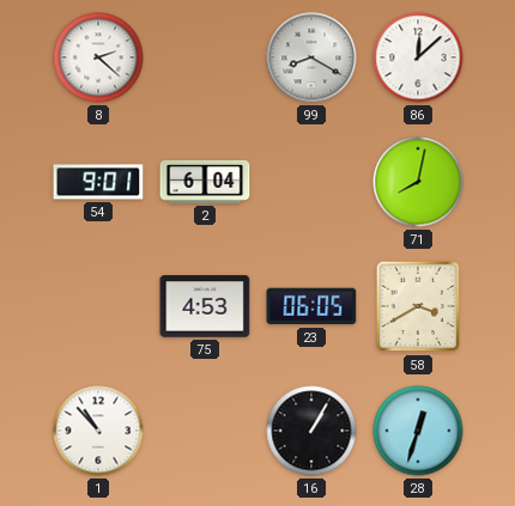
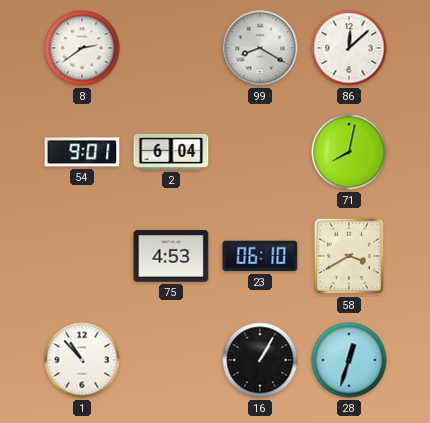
8: 2:22 -> 2:39 (82, 48)
23: 06:05 -> 06:10 (260, 256)
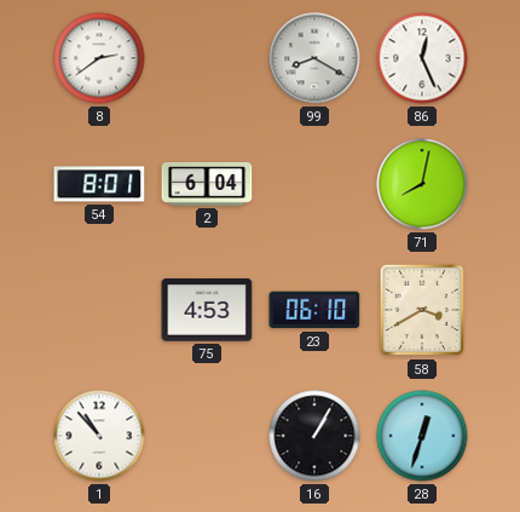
86: 12:08 -> 12:26 (422, 58)
54: 9:01 -> 8:01 (99, 184)
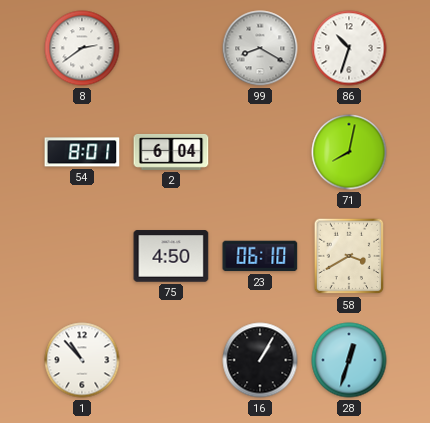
86: 12:26 -> 10:33 (349, 48)
75: 4:53 -> 4:50 (171, 256)
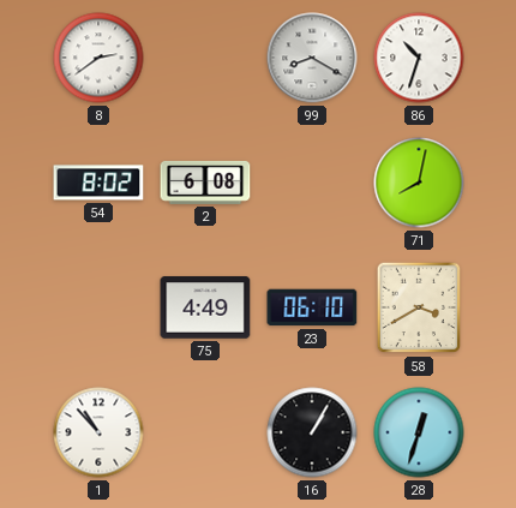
54: 8:01 -> 8:02 (98, 183)
2: 6:04 -> 6:08 (205, 183)
75: 4:50 -> 4:49 (205, 307)
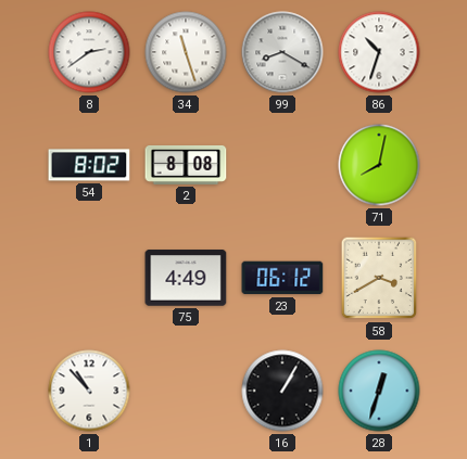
34: none -> 11:27 (186, 52)
2: 6:08 -> 8:08 (186, 165)
23: 06:10 -> 06:12 (282, 278)
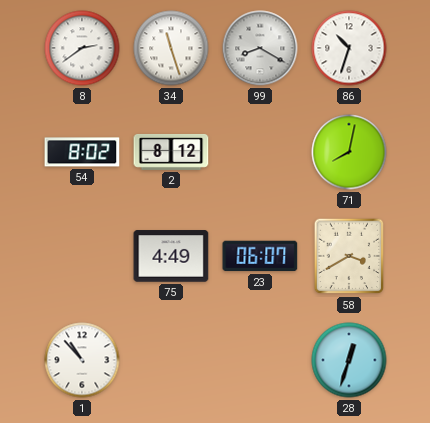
2: 8:08 -> 8:12 (171, 152)
23: 06:12 -> 06:07 (260, 256)
16: 1:05 -> none (282, 391)
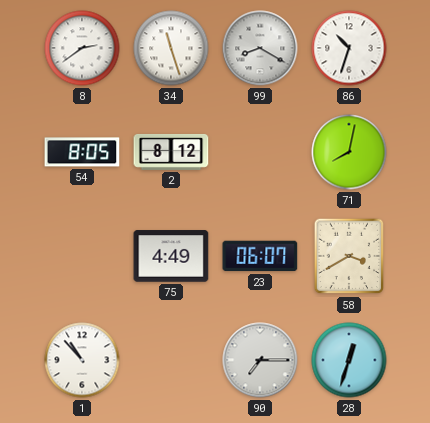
54: 8:02 -> 8:05 (82, 152)
90: none -> 7:15 (260, 360)
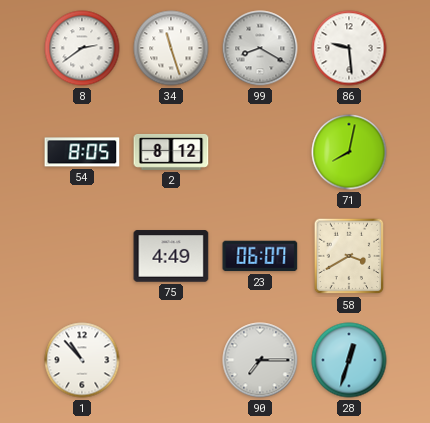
86: 10:33 -> 9:29 (349, 48)
